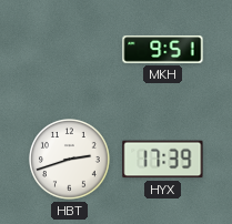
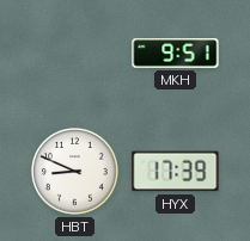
HBT: 2:42 -> 8:49 (75, 172)
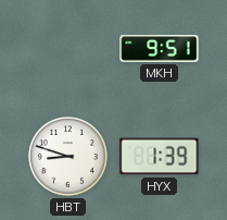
HBT: 8:49 -> 8:48 (68, 157)
HYX: 17:39 -> 1:39 (160, 157)
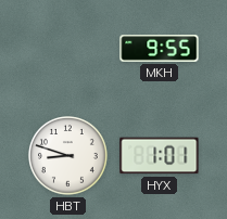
MKH: 9:51 -> 9:55 (160, 49)
HYX: 1:39 -> 1:01 (160, 156)
